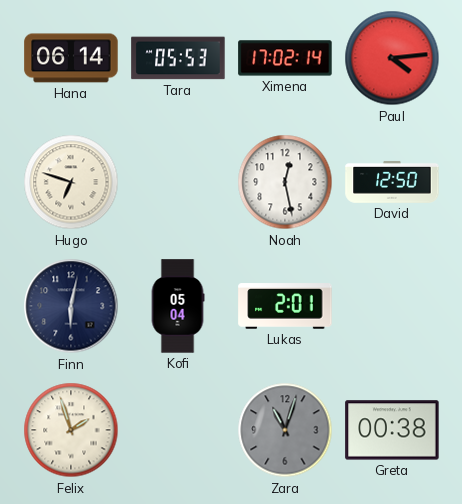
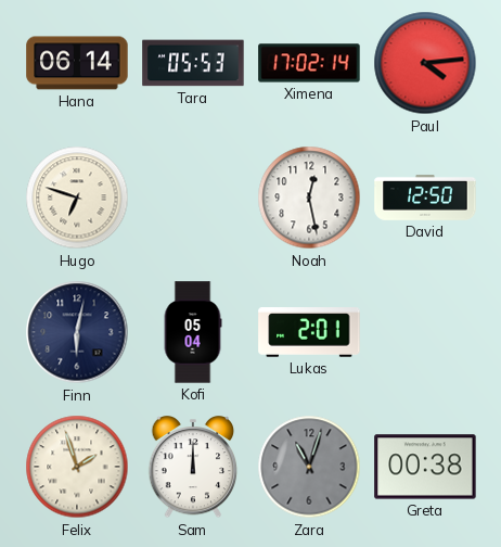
Sam: none -> 12:00 (193, 468)
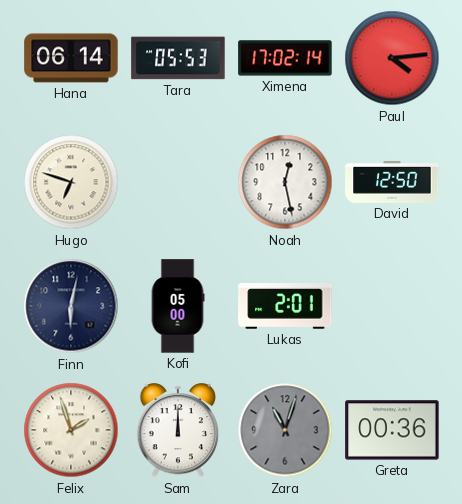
Kofi: 05:04 -> 05:00 (178, 306)
Greta: 00:38 -> 00:36 (392, 430)
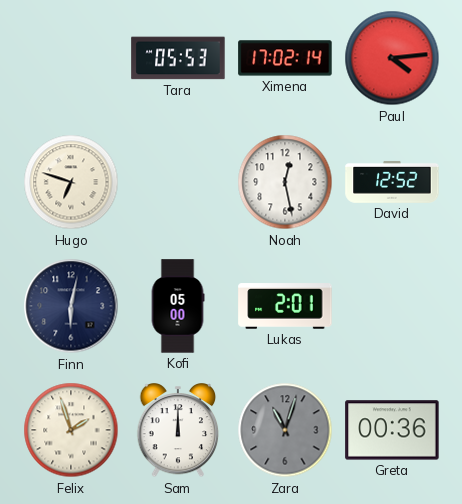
Hana: 06:14 -> none (71, 58)
David: 12:50 -> 12:52 (392, 182)
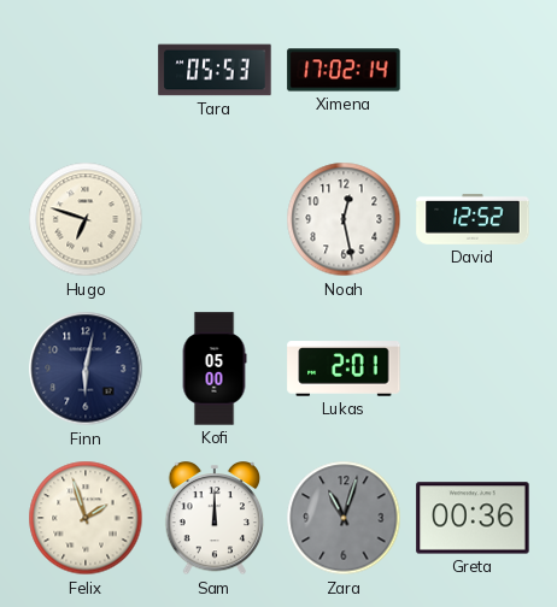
Paul: 4:14 -> none (392, 58)
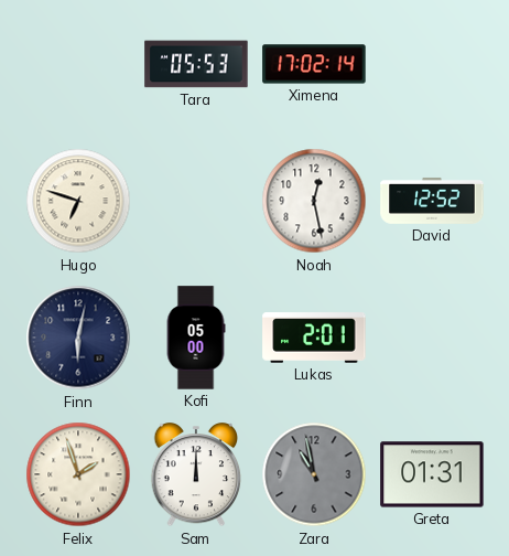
Zara: 11:03 -> 10:58 (314, 474)
Greta: 00:36 -> 01:31 (432, 474)
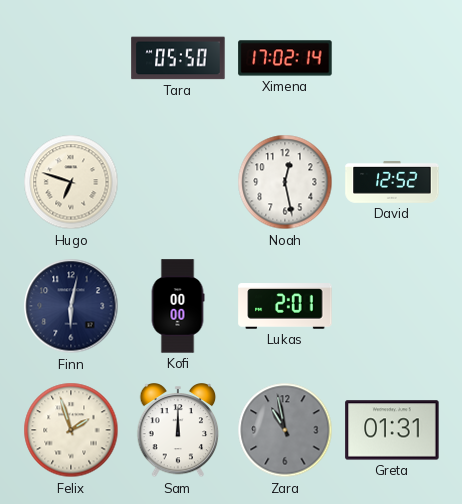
Tara: 05:53 -> 05:50 (178, 58)
Kofi: 05:00 -> 00:00 (178, 306)
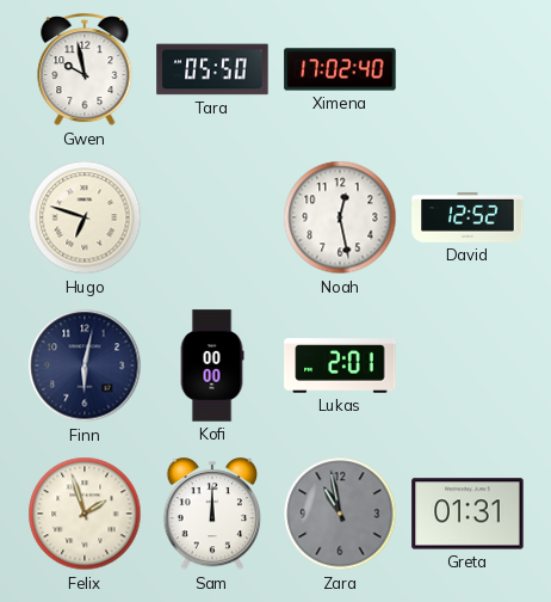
Gwen: none -> 9:58 (85, 70)
Ximena: 17:02:14 -> 17:02:40 (340, 69)
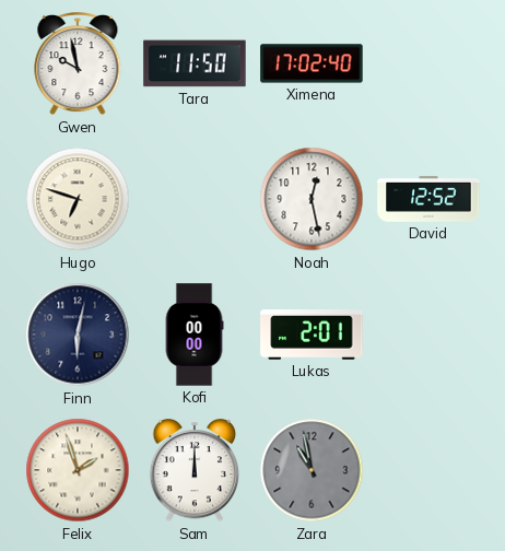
Tara: 05:50 -> 11:50 (195, 63)
Greta: 01:31 -> none (468, 514)
